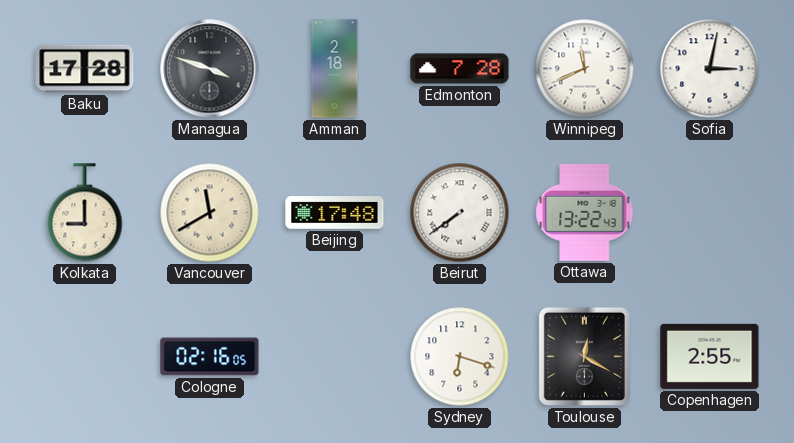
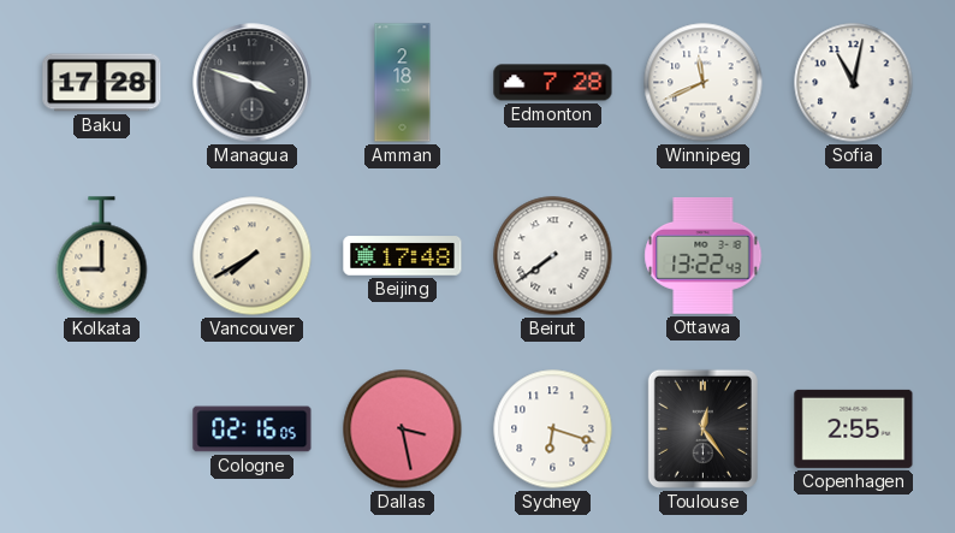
Sofia: 3:02 -> 11:02 (854, 83)
Vancouver: 11:40 -> 7:40 (253, 256)
Dallas: none -> 3:28 (403, 430)
Toulouse: 12:20 -> 12:24 (702, 428)
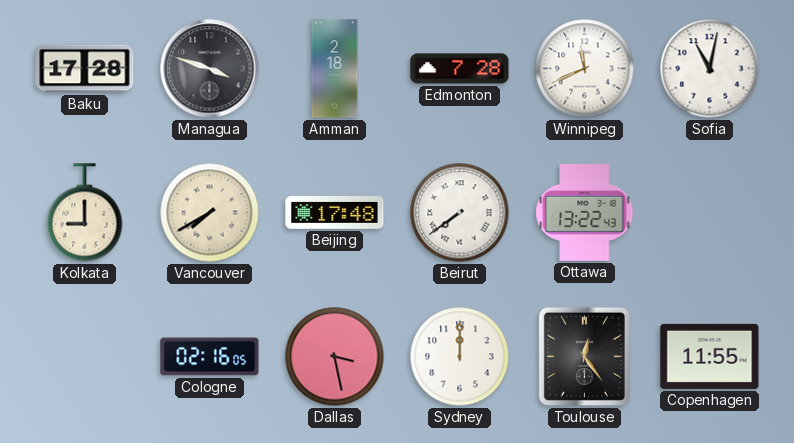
Sydney: 6:18 -> 12:00 (460, 357)
Copenhagen: 2:55 -> 11:55 (710, 356)
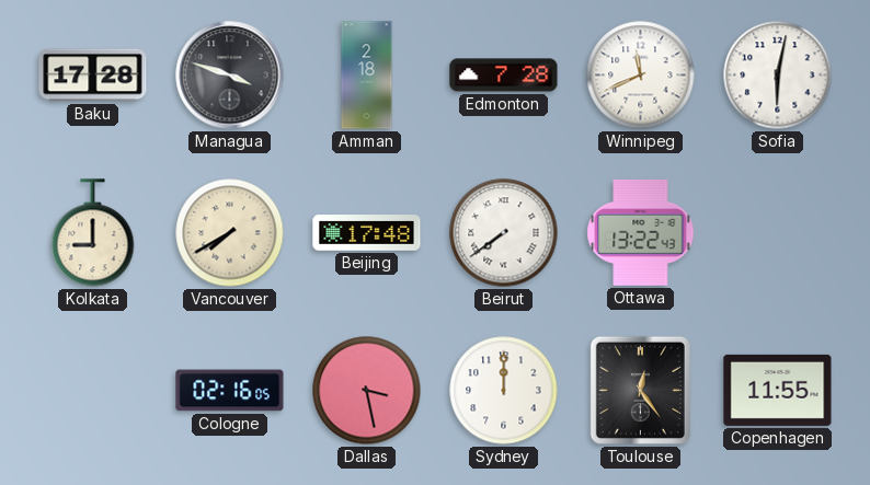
Sofia: 11:02 -> 6:02 (778, 76)
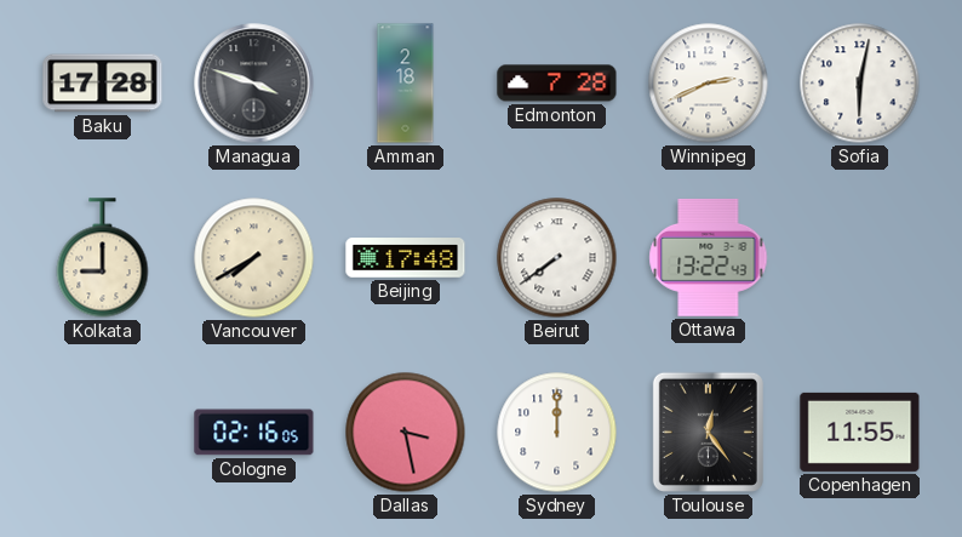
Winnipeg: 11:41 -> 2:41 (709, 84)
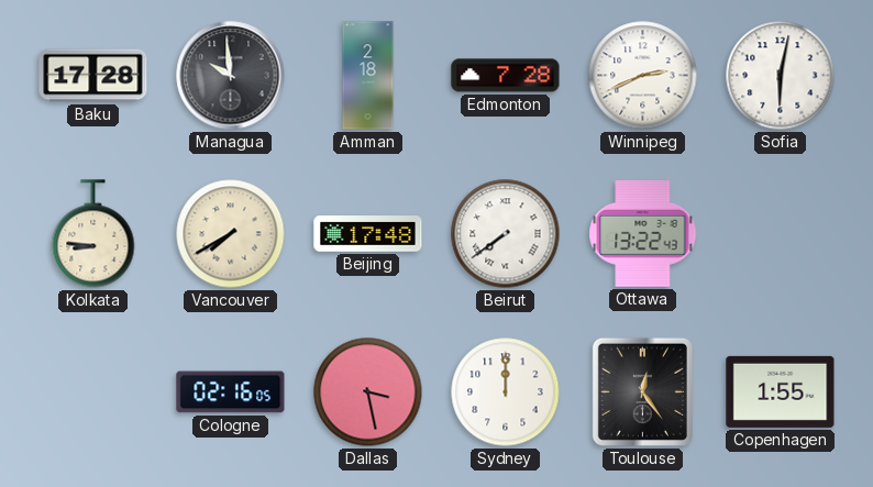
Managua: 3:48 -> 9:59 (231, 76)
Kolkata: 9:00 -> 8:46 (93, 234)
Copenhagen: 11:55 -> 1:55 (781, 391)
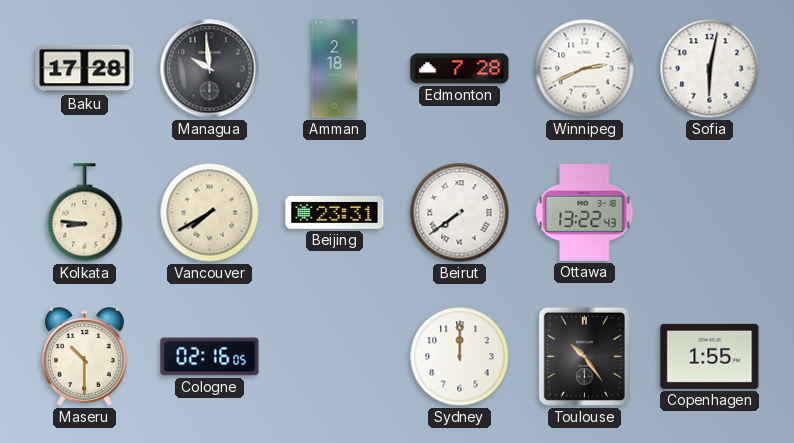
Beijing: 17:48 -> 23:31 (335, 213)
Maseru: none -> 10:30 (85, 357)
Dallas: 3:28 -> none (368, 392)
Toulouse: 12:24 -> 10:24 (584, 356)
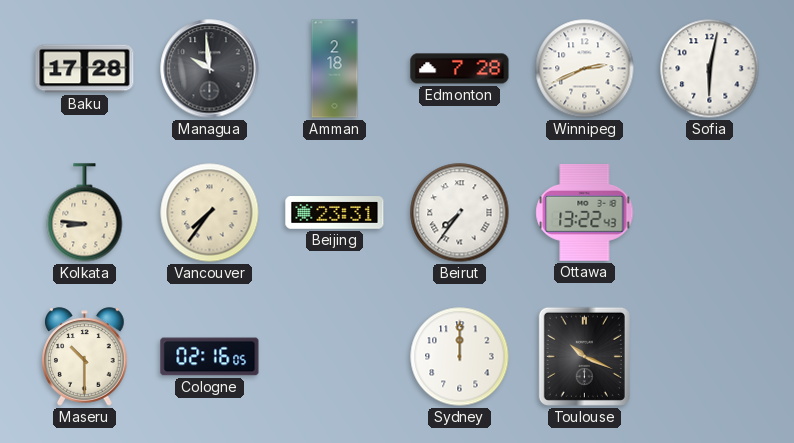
Vancouver: 7:40 -> 7:36 (210, 213)
Beirut: 7:39 -> 7:36 (460, 213)
Toulouse: 10:24 -> 10:19 (584, 356)
Copenhagen: 1:55 -> none (710, 356)
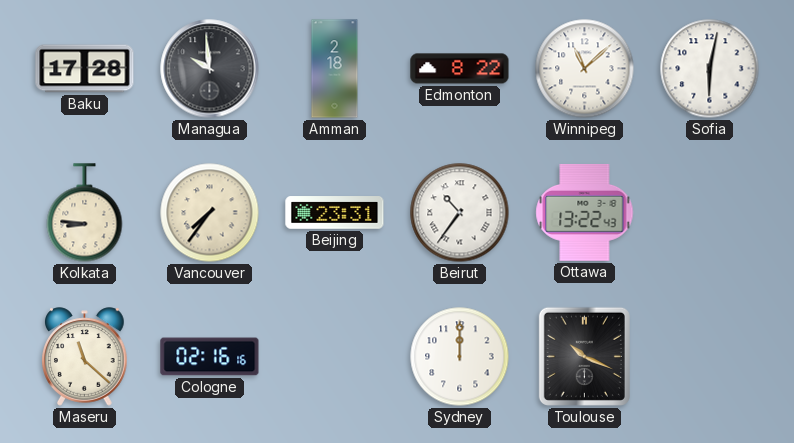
Edmonton: 7:28 -> 8:22 (460, 69)
Winnipeg: 2:41 -> 11:08 (585, 69)
Beirut: 7:36 -> 10:36 (460, 213)
Maseru: 10:30 -> 11:22 (85, 357)
Cologne: 02:16:05 -> 02:16:16 (210, 357)
